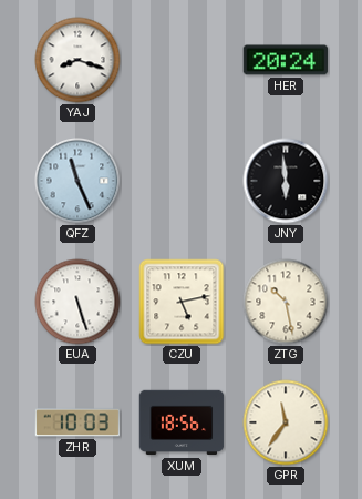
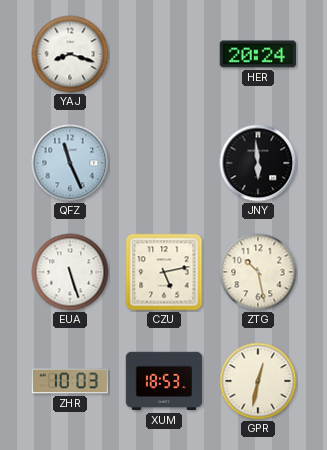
XUM: 18:56 -> 18:53 (164, 381)
GPR: 11:36 -> 12:32 (258, 381)
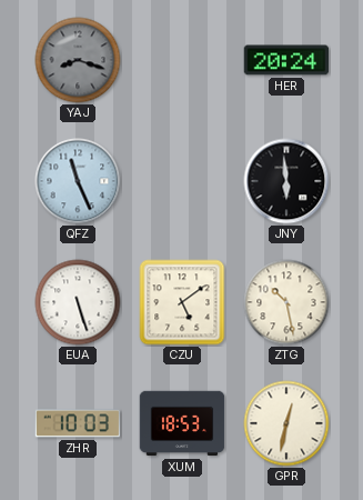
YAJ dial: white -> grey (78, 60)
CZU: 5:13 -> 5:09 (182, 302)
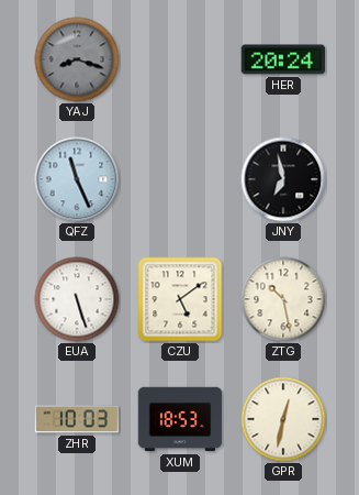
JNY: 5:59 -> 6:58 (283, 179)
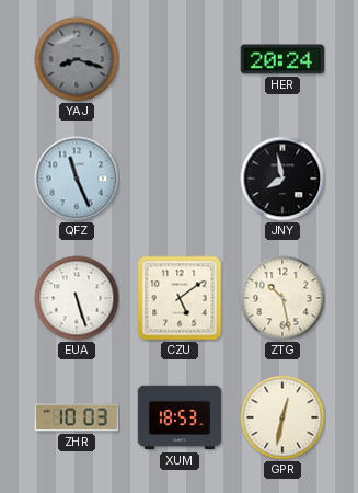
JNY: 6:58 -> 7:58 (282, 179)
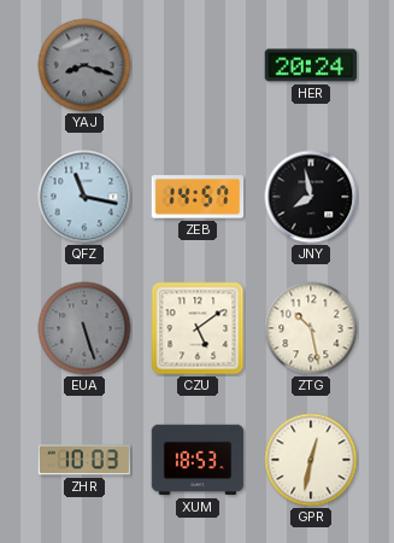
QFZ: 11:26 -> 11:17 (84, 197)
ZEB: none -> 14:57 (198, 197)
EUA dial: white -> grey (84, 328)
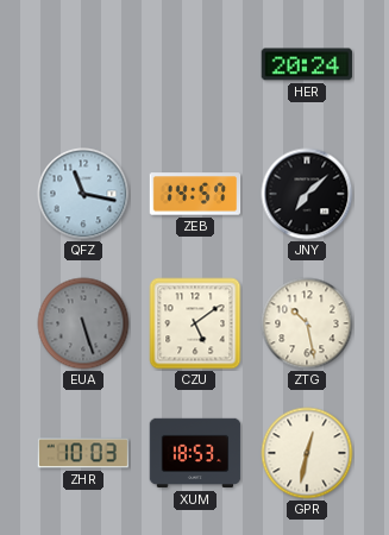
YAJ: 8:18 -> none (84, 65)
JNY: 7:58 -> 7:08 (307, 194)
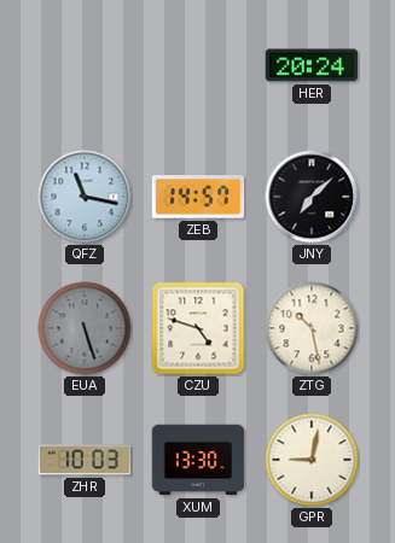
CZU: 5:09 -> 4:48 (198, 328)
XUM: 18:53 -> 13:30 (198, 460)
GPR: 12:32 -> 9:02 (312, 460)
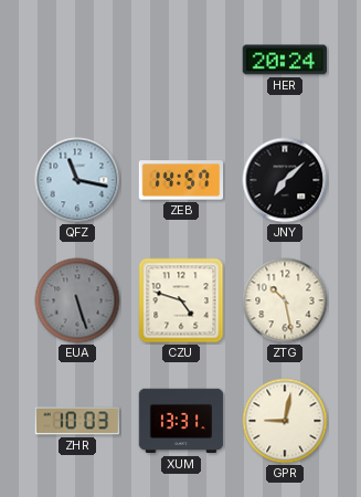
XUM: 13:30 -> 13:31 (181, 421)
